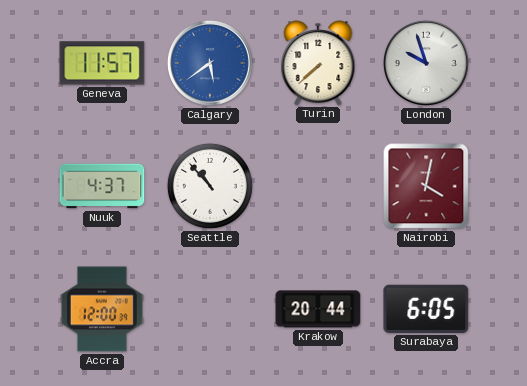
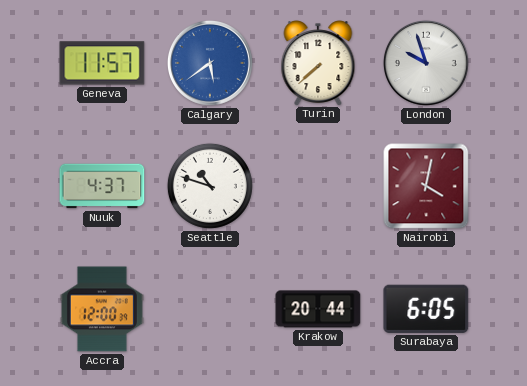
Seattle: 10:53 -> 10:48 (210, 186)
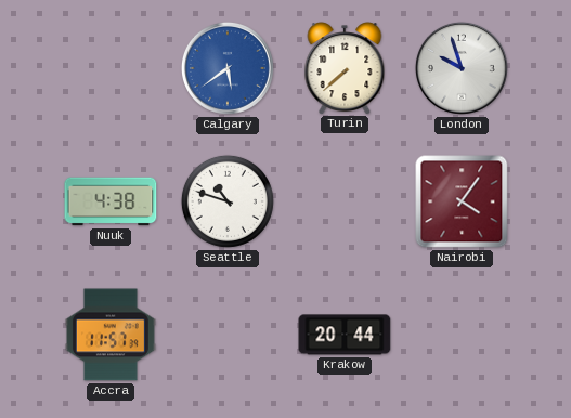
Geneva: 11:57 -> none (102, 63)
Nuuk: 4:37 -> 4:38 (111, 201)
Nairobi: 4:02 -> 4:06 (462, 201)
Accra: 12:00 -> 11:57 (111, 335)
Surabaya: 6:05 -> none (426, 309)
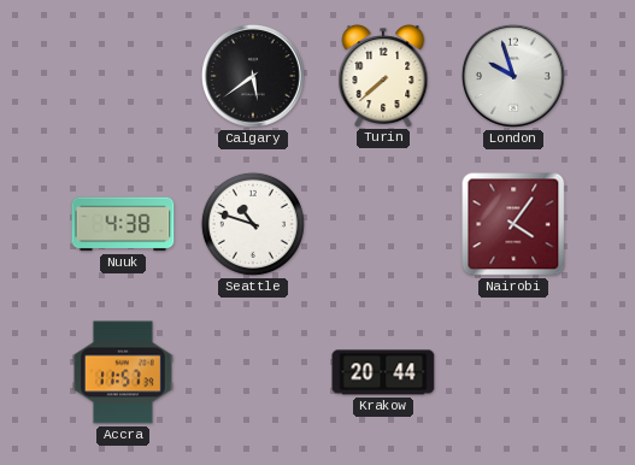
Calgary dial: blue -> black (253, 76)
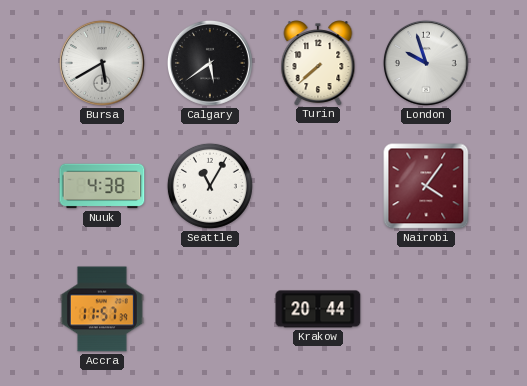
Bursa: none -> 5:40 (102, 63)
Seattle: 10:48 -> 11:05 (210, 186)
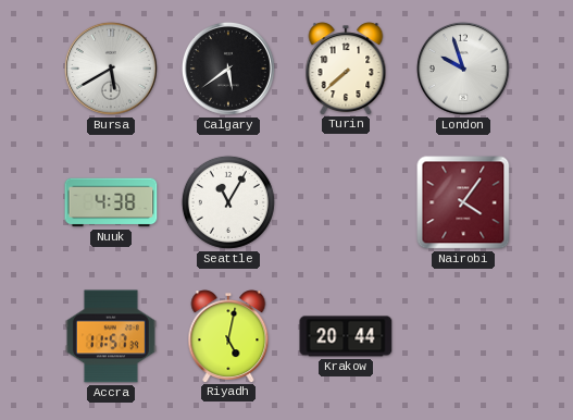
Riyadh: none -> 5:02 (228, 336)
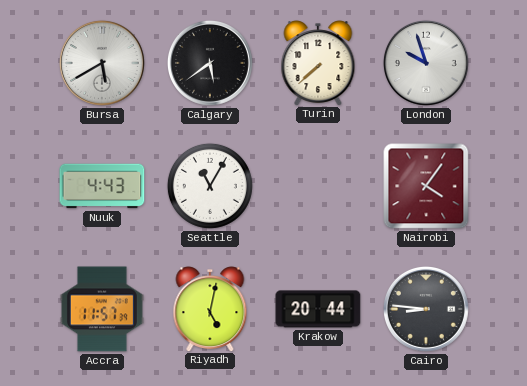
Nuuk: 4:38 -> 4:43 (102, 186)
Cairo: none -> 8:46 (426, 309)
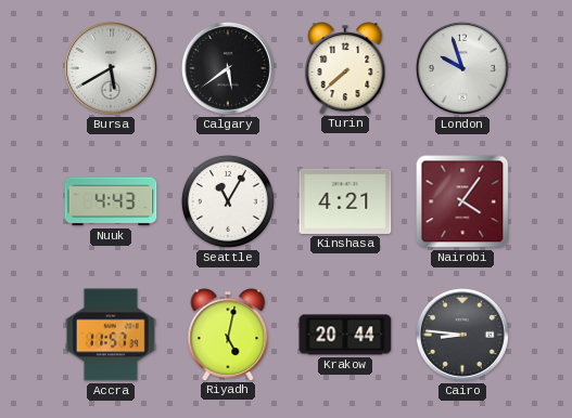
Kinshasa: none -> 4:21 (345, 201)
